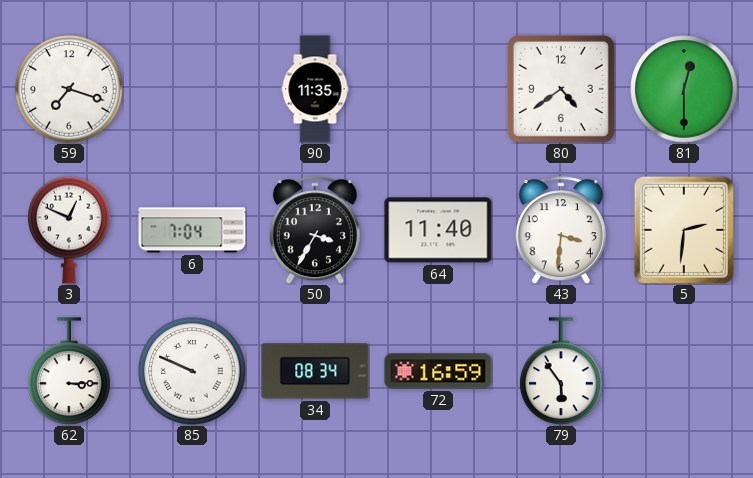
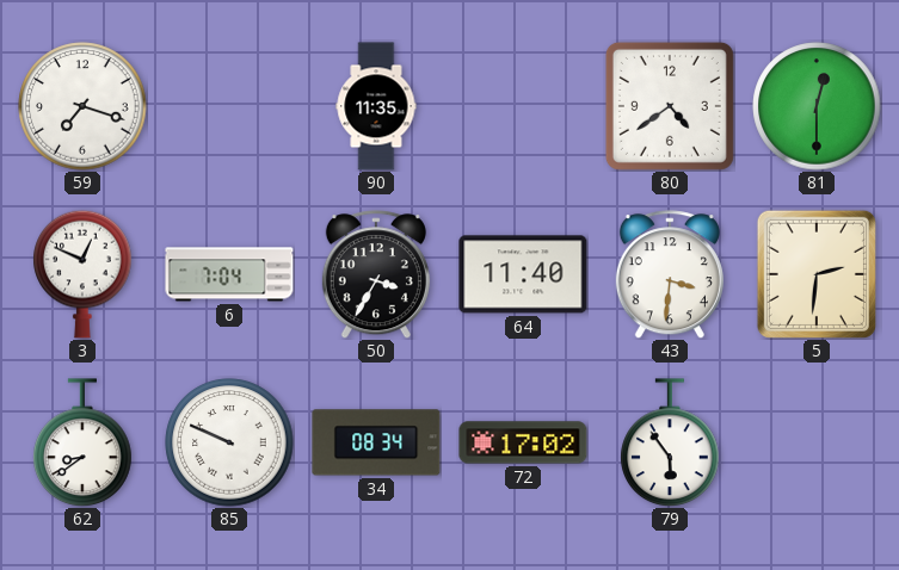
62: 3:15 -> 8:39 (82, 442)
72: 16:59 -> 17:02 (523, 442)
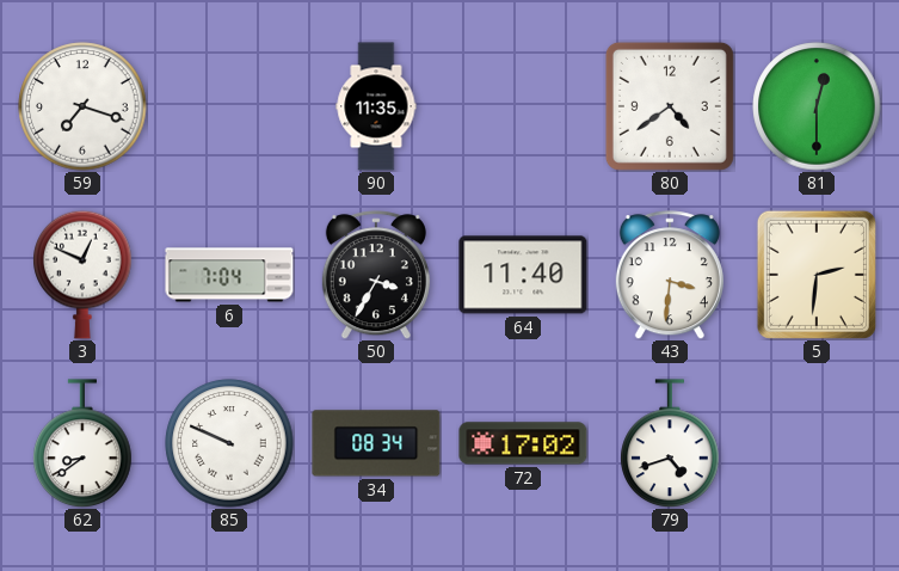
79: 5:54 -> 4:42 (670, 443)
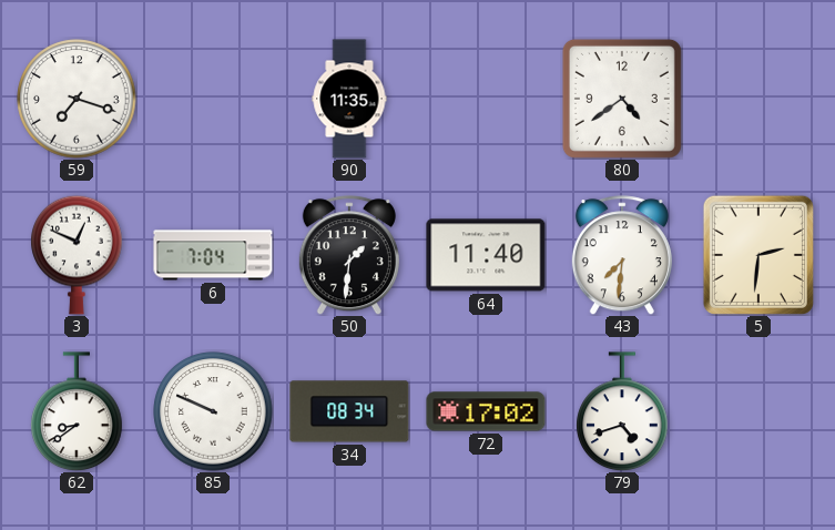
81: 12:30 -> none (817, 106)
50: 3:35 -> 1:31 (349, 255)
43: 3:31 -> 7:31 (622, 255)
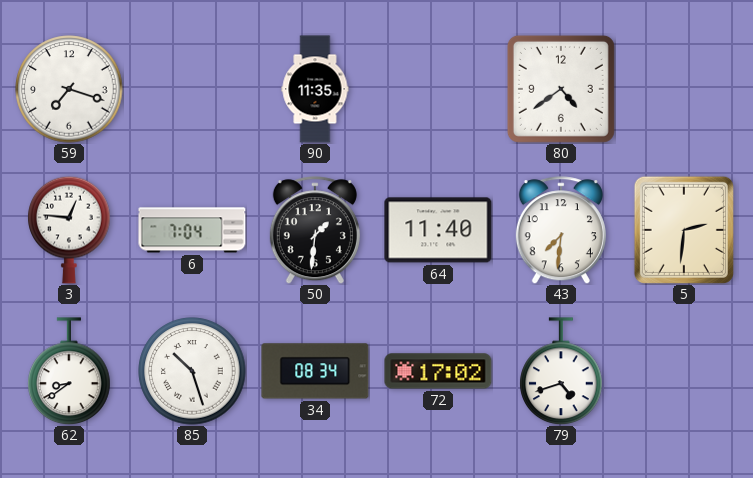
3: 12:49 -> 12:46 (69, 230)
85: 9:49 -> 10:27 (192, 371)
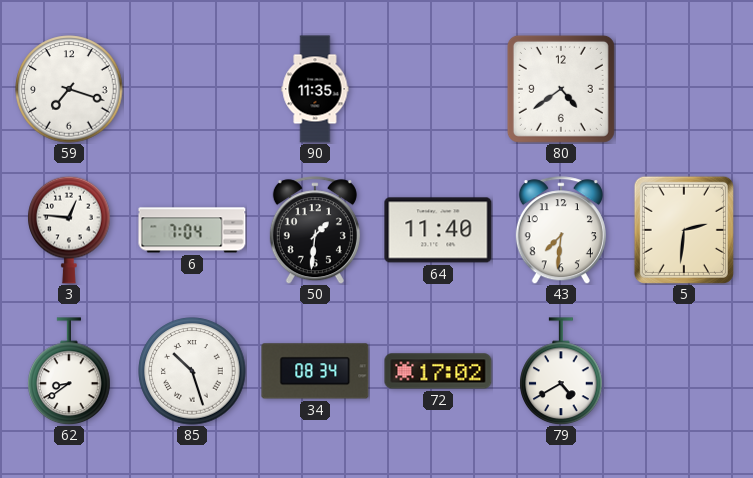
79: 4:42 -> 4:40 (561, 371)
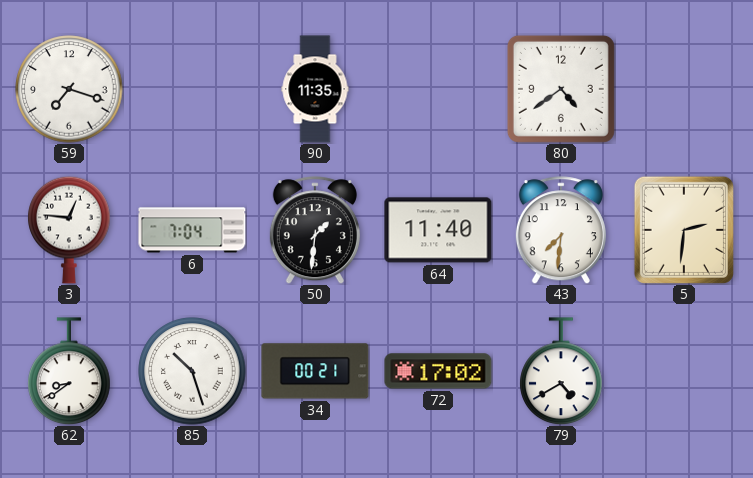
34: 08:34 -> 00:21 (315, 371)
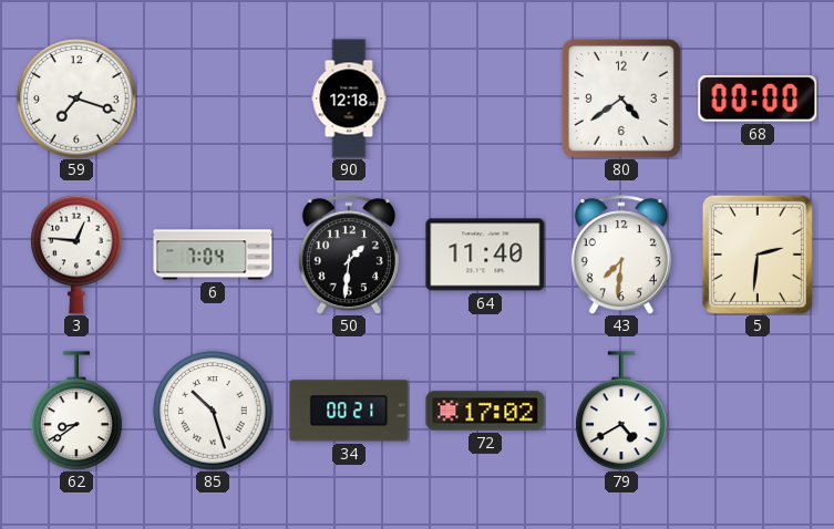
90: 11:35 -> 12:18 (349, 98)
68: none -> 00:00 (758, 98)
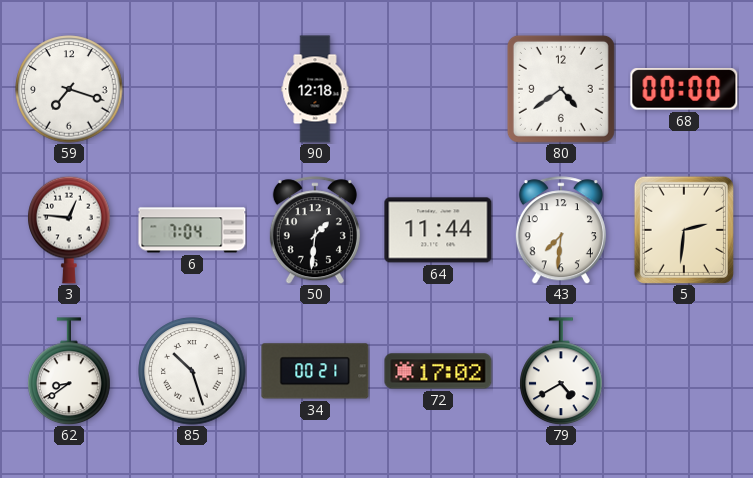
64: 11:40 -> 11:44 (438, 230)
